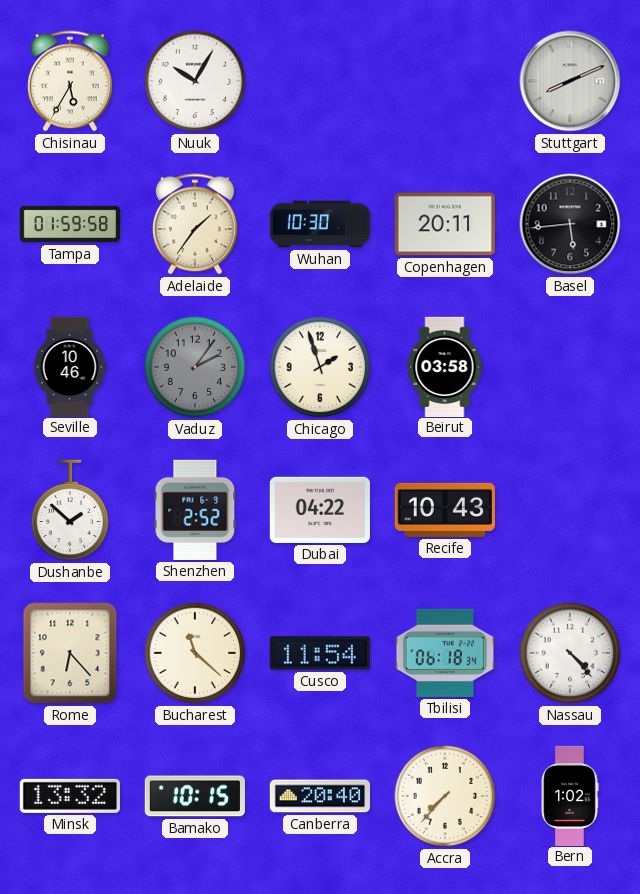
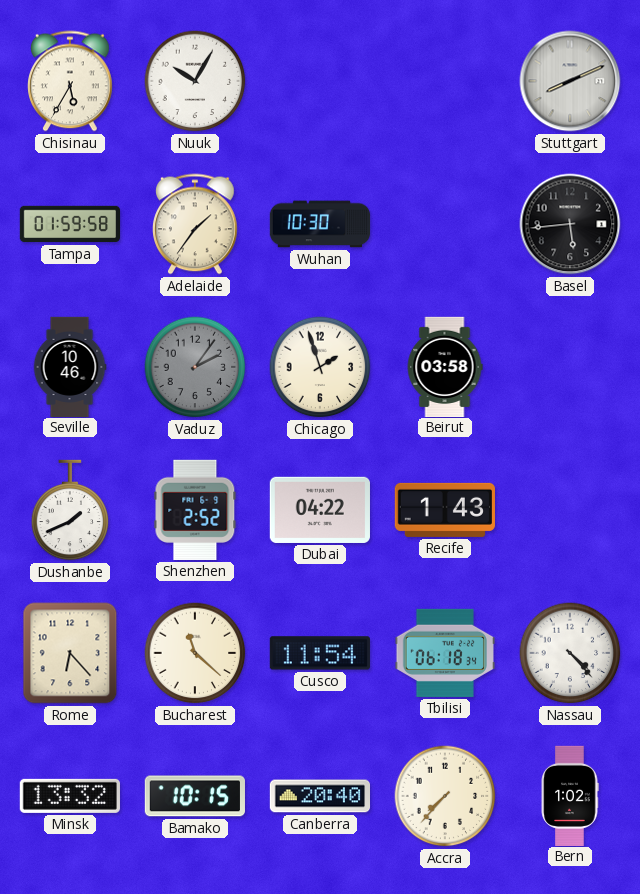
Copenhagen: 20:11 -> none (445, 224)
Dushanbe: 1:52 -> 1:41 (70, 510)
Recife: 10:43 -> 1:43 (444, 510)
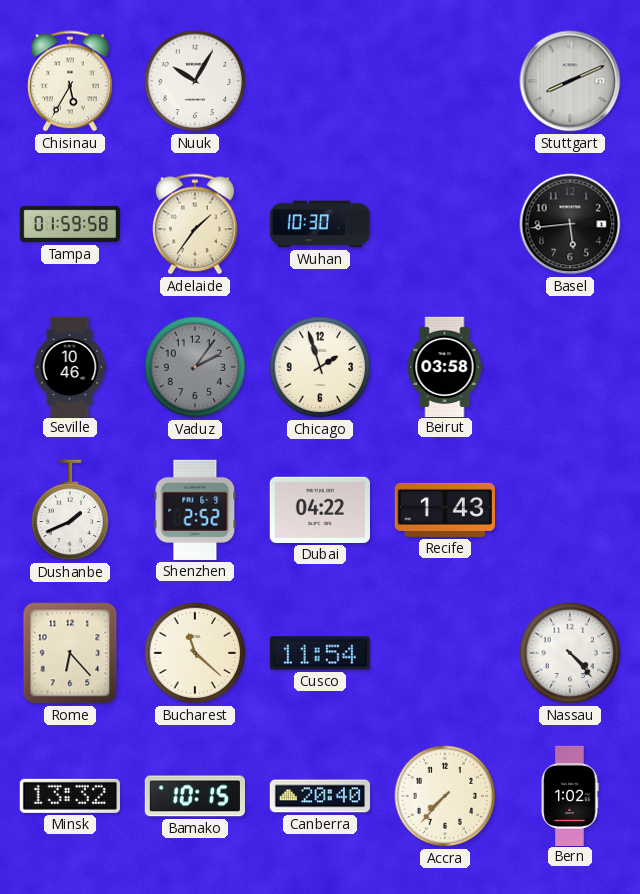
Tbilisi: 06:18 -> none (444, 653)
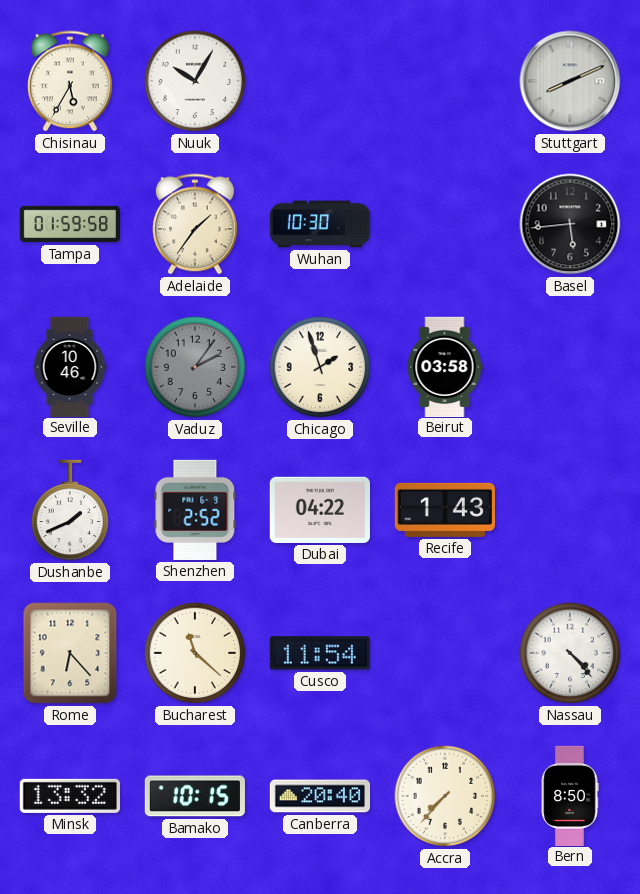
Bern: 1:02 -> 8:50 (570, 795)
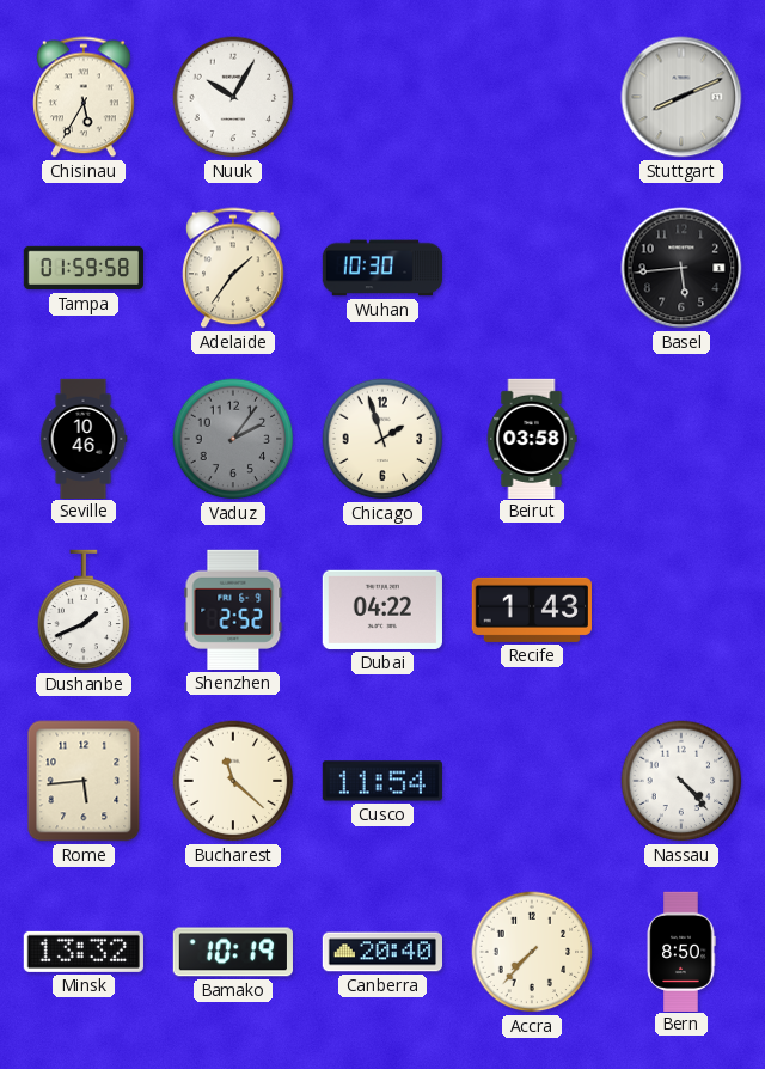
Rome: 6:23 -> 5:44 (84, 781)
Bamako: 10:15 -> 10:19 (233, 952)
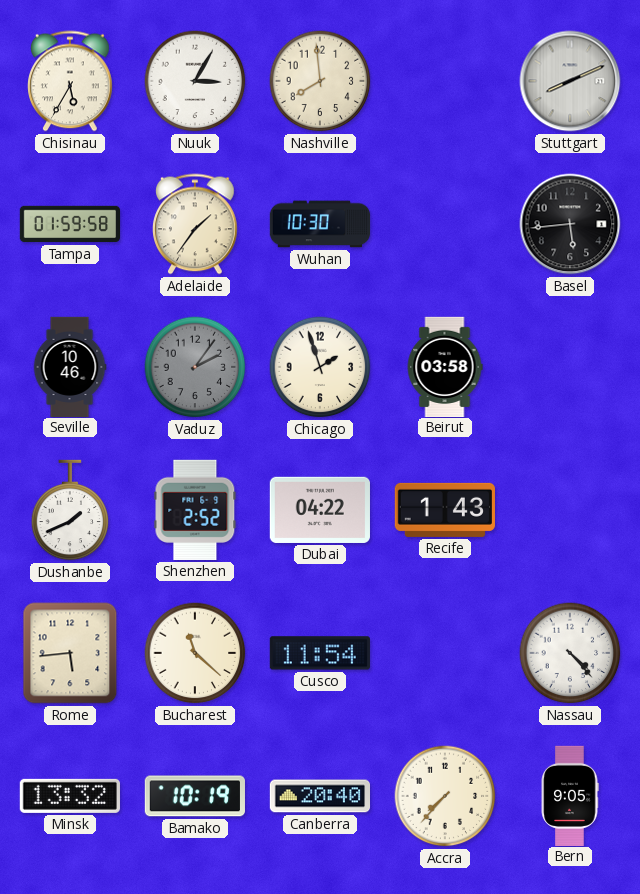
Nuuk: 10:05 -> 3:05 (195, 81)
Nashville: none -> 7:59 (320, 81)
Bern: 8:50 -> 9:05 (570, 795)
